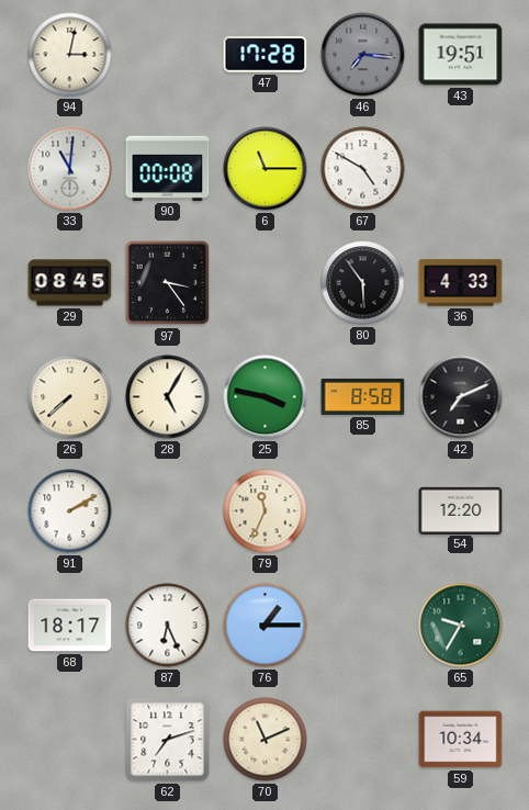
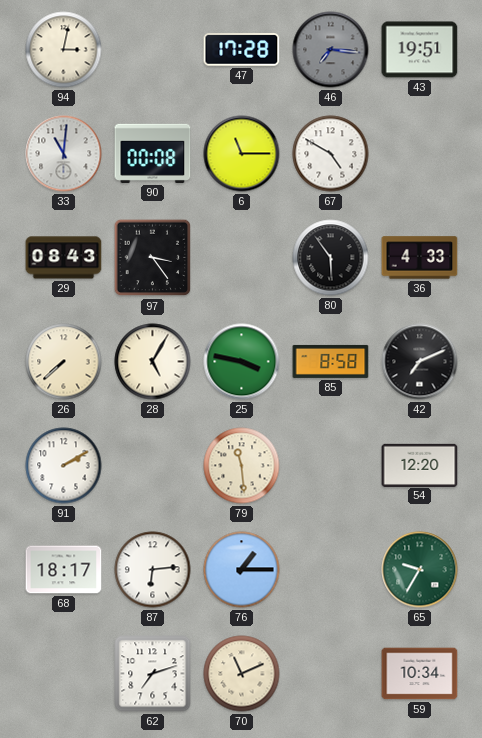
29: 08:45 -> 08:43 (64, 258)
79: 11:34 -> 11:29 (242, 466)
87: 6:26 -> 6:14 (153, 570)
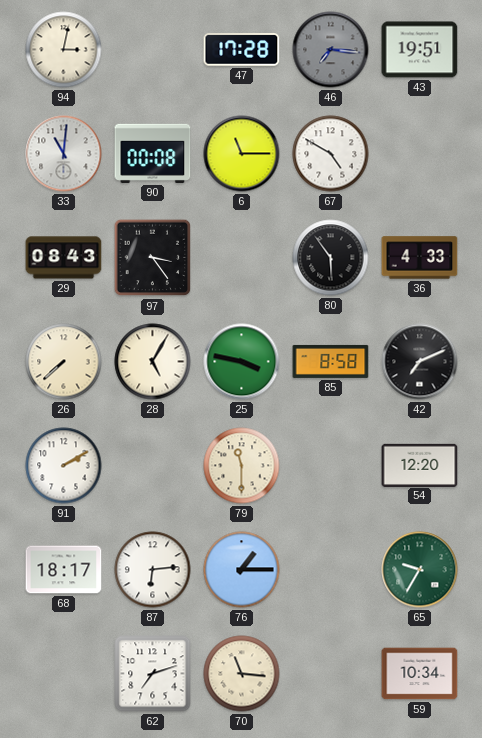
79: 11:29 -> 11:30 (242, 466)
70: 11:11 -> 11:16 (242, 674)
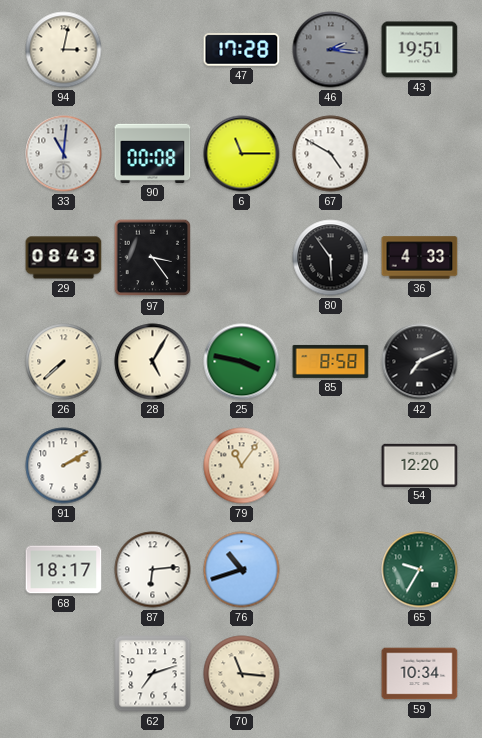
46: 7:16 -> 2:16 (331, 50)
79: 11:30 -> 11:06 (242, 466)
76: 1:15 -> 10:42 (242, 570)
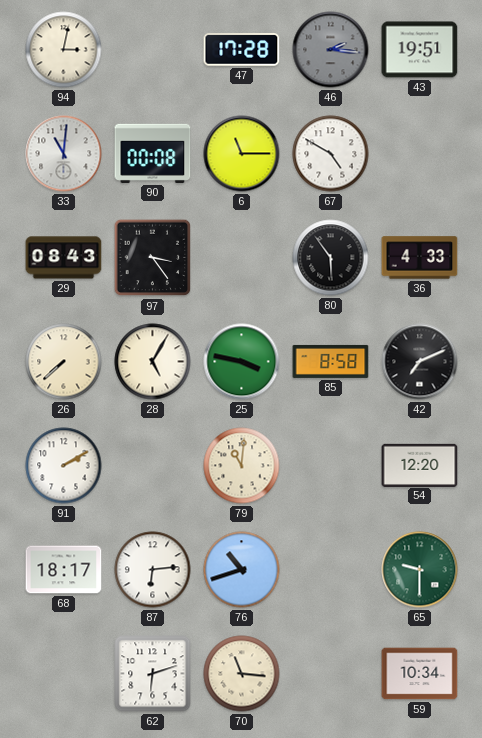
79: 11:06 -> 11:01 (242, 466)
65: 9:35 -> 9:30 (420, 570)
62: 7:12 -> 6:12 (153, 674)
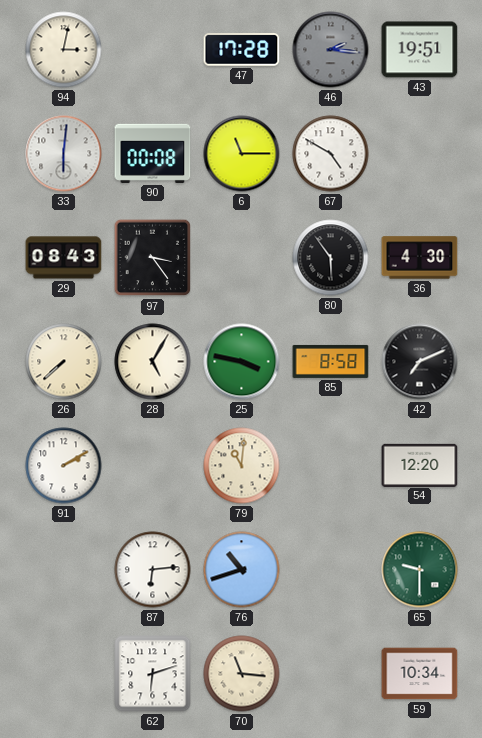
33: 11:01 -> 6:01 (64, 154)
36: 4:33 -> 4:30 (420, 258)
68: 18:17 -> none (64, 570)
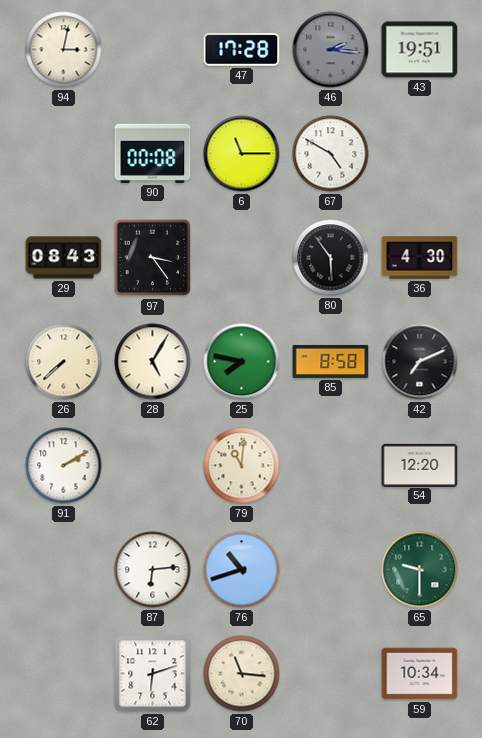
33: 6:01 -> none (64, 154)
25: 3:47 -> 7:47 (242, 362)
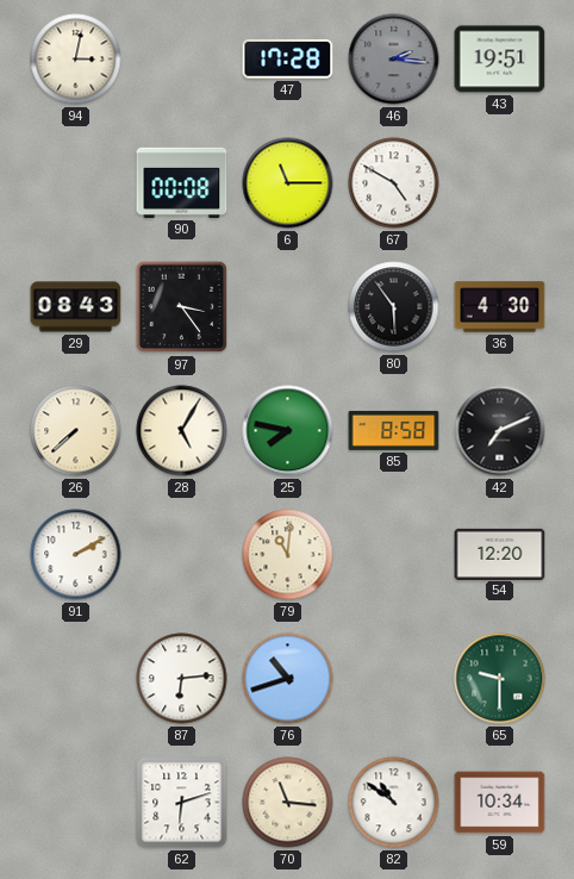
82: none -> 10:51 (394, 803)
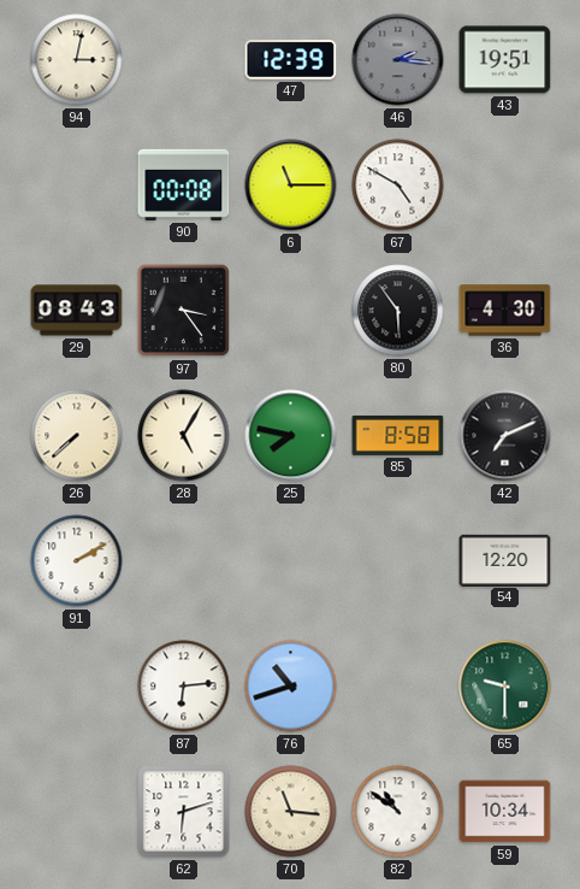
47: 17:28 -> 12:39 (291, 60)
79: 11:01 -> none (288, 555)
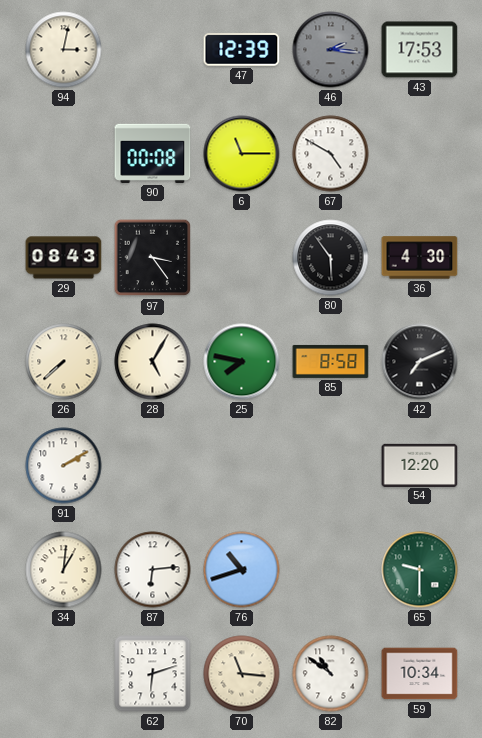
43: 19:51 -> 17:53 (420, 50)
34: none -> 1:01 (64, 570)
